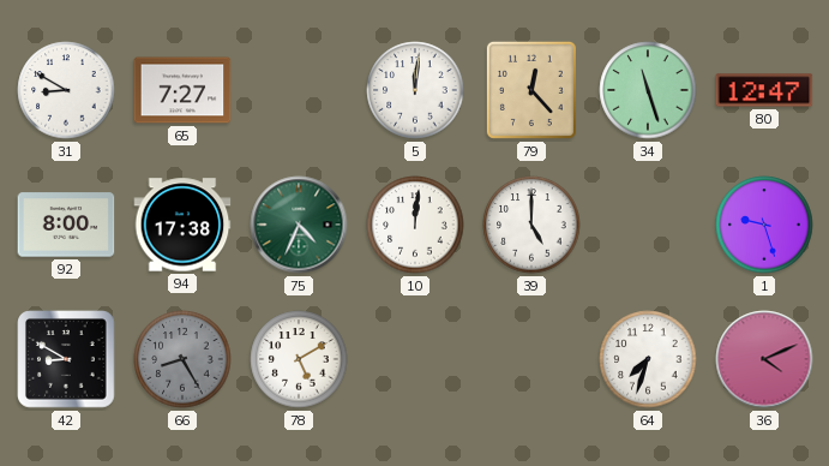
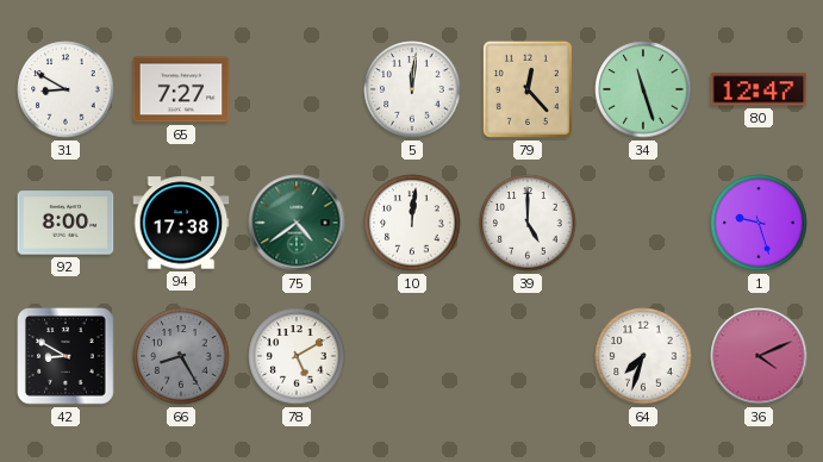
75: 4:34 -> 4:39 (297, 223)
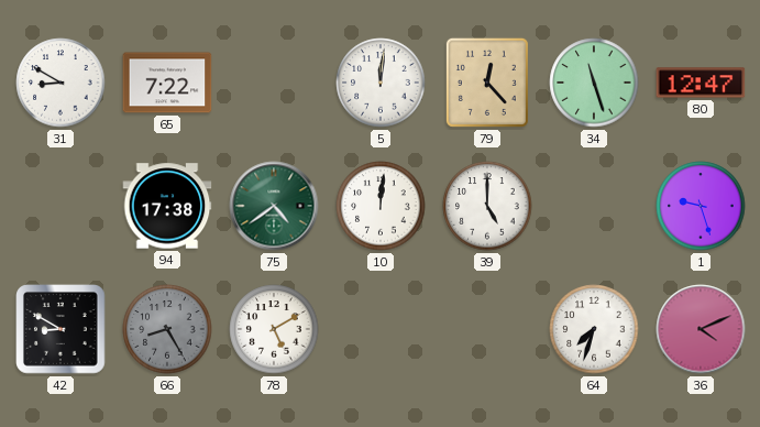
65: 7:27 -> 7:22 (167, 83)
92: 8:00 -> none (66, 223)
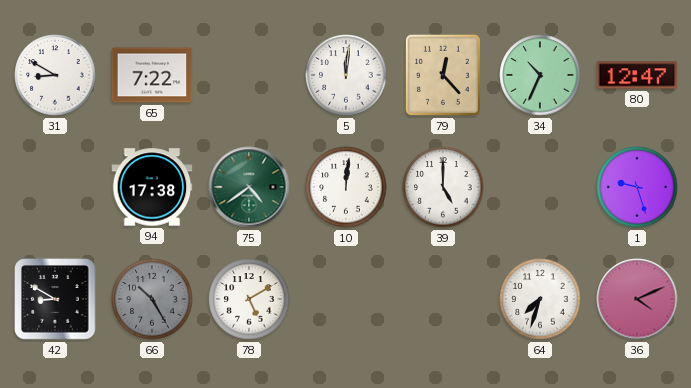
34: 11:27 -> 10:34 (540, 75)
66: 8:25 -> 10:25 (152, 299)
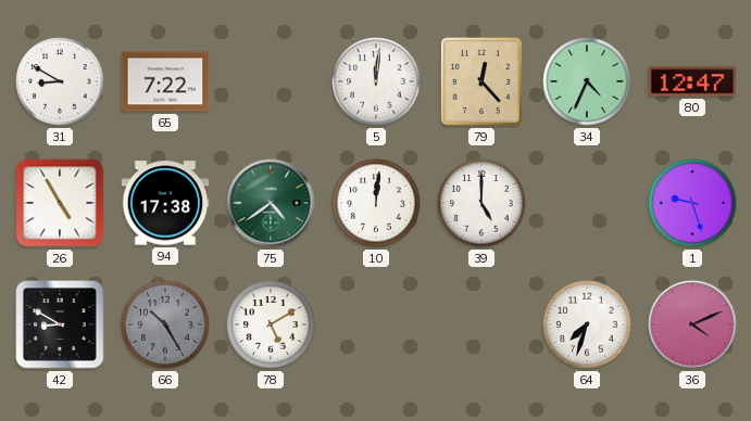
34: 10:34 -> 4:34 (587, 81)
26: none -> 4:55 (60, 203)
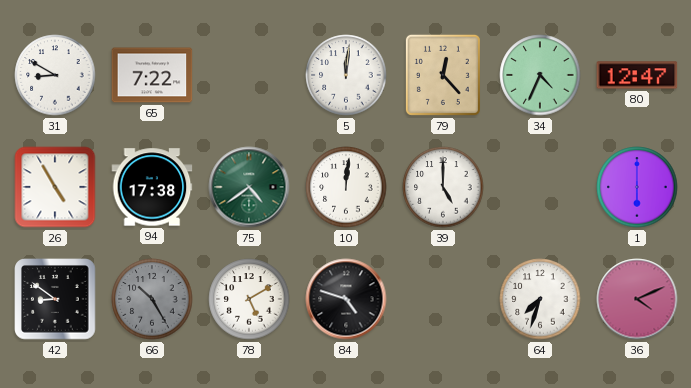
1: 9:27 -> 6:00 (637, 187)
42: 8:50 -> 8:51 (55, 299)
84: none -> 4:48 (346, 299)
